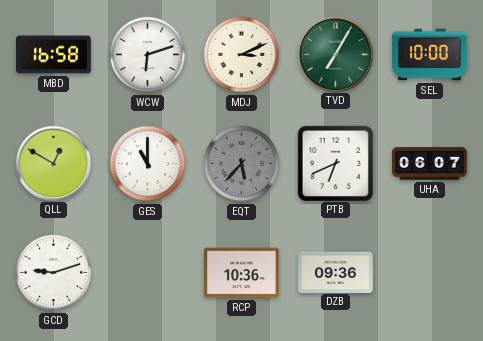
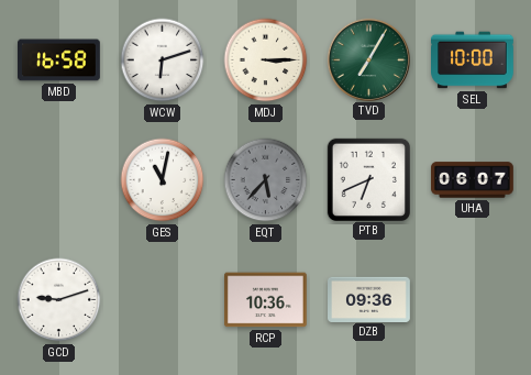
MDJ: 3:11 -> 3:15 (266, 60)
QLL: 12:50 -> none (53, 163)
GES: 11:00 -> 11:02 (163, 180)
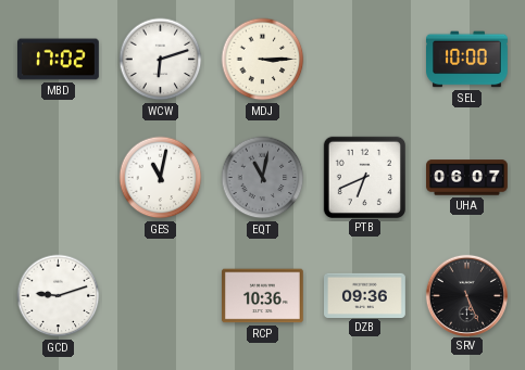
MBD: 16:58 -> 17:02 (59, 60)
TVD: 7:05 -> none (368, 59)
EQT: 5:37 -> 11:02 (263, 178)
SRV: none -> 5:26 (466, 295)
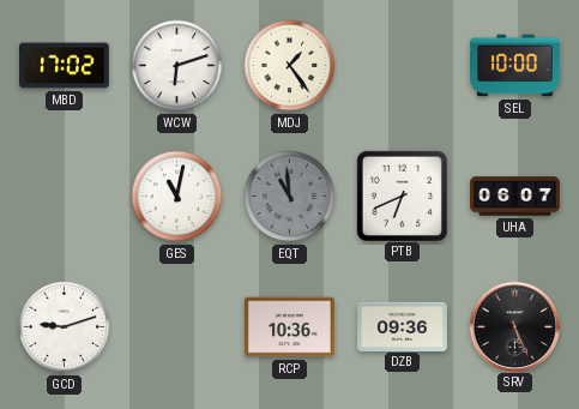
MDJ: 3:15 -> 1:24 (290, 66)
EQT: 11:02 -> 10:59 (290, 197)
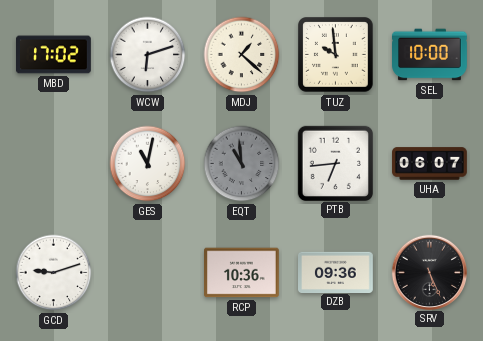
MDJ: 1:24 -> 1:22 (242, 55)
TUZ: none -> 9:59 (336, 55)
PTB: 6:41 -> 6:44 (335, 163)
